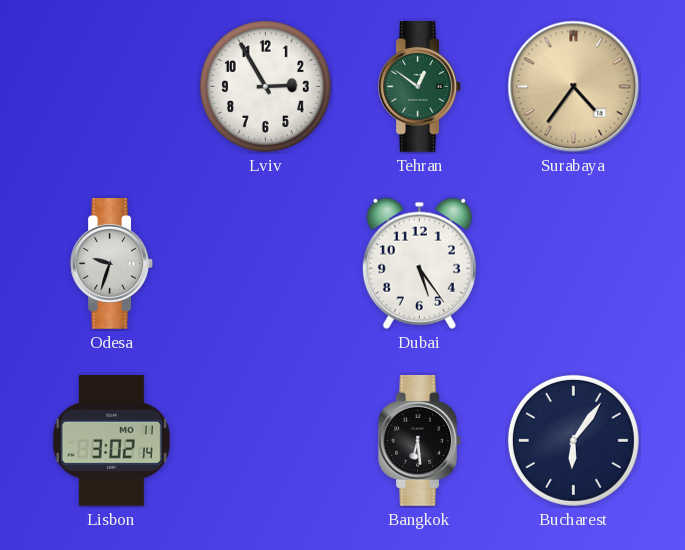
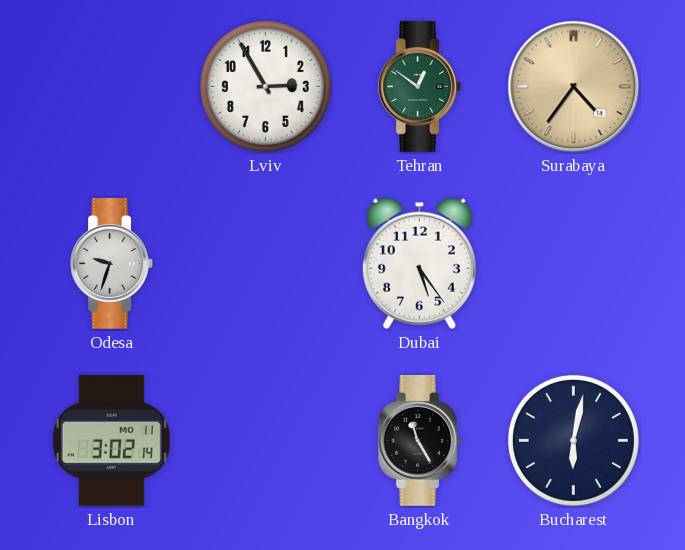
Bangkok: 6:29 -> 11:25 (419, 441)
Bucharest: 6:06 -> 6:02 (573, 440)
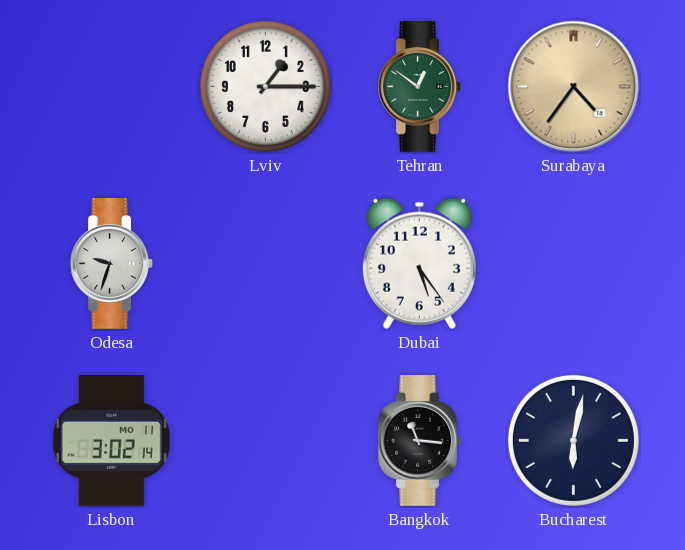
Lviv: 2:55 -> 1:15 (265, 86)
Bangkok: 11:25 -> 11:16 (419, 441)
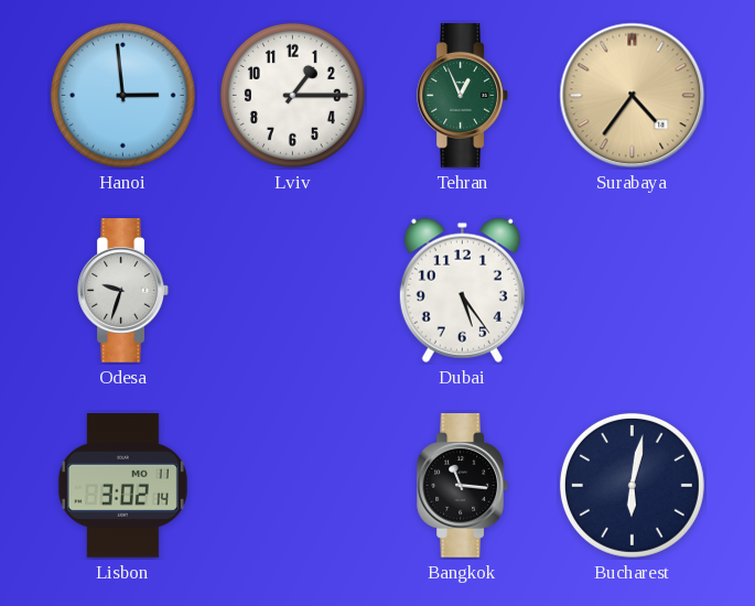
Hanoi: none -> 2:59 (122, 95)
Tehran: 12:51 -> 12:56 (462, 96)
